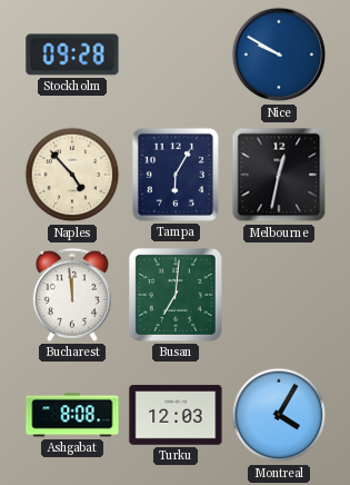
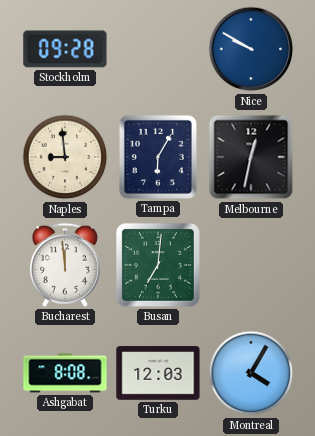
Naples: 4:53 -> 8:59 (65, 157)
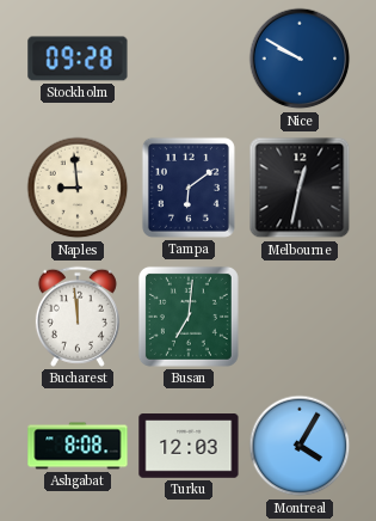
Tampa: 6:05 -> 6:09 (189, 188)
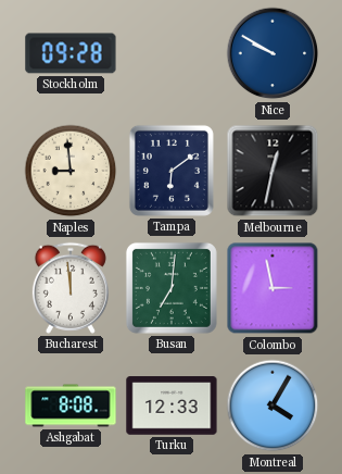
Colombo: none -> 2:58 (273, 288)
Turku: 12:03 -> 12:33 (172, 406)
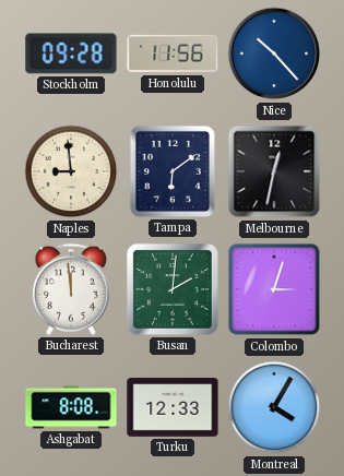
Honolulu: none -> 11:56 (173, 53)
Nice: 9:50 -> 10:23 (274, 53)
Busan: 7:01 -> 2:01 (173, 289)
Colombo: 2:58 -> 3:03 (274, 289)
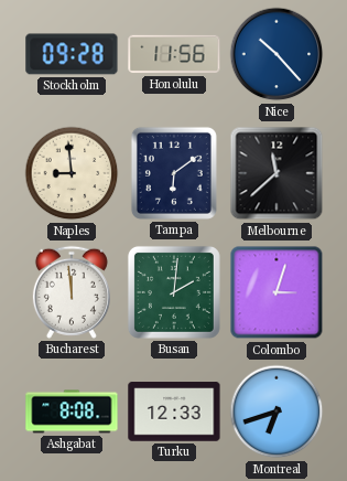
Melbourne: 12:32 -> 11:38 (276, 173)
Montreal: 4:05 -> 6:42 (276, 411)
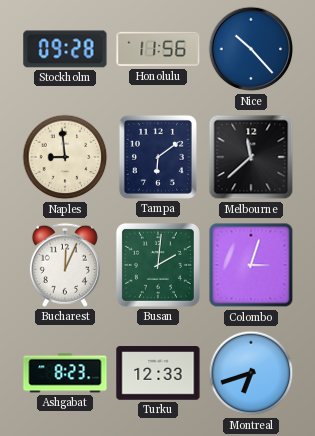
Bucharest: 11:59 -> 12:04 (65, 265)
Ashgabat: 8:08 -> 8:23 (65, 373)
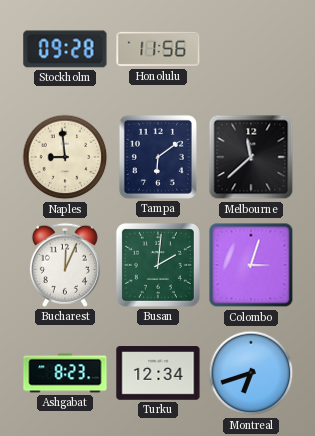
Nice: 10:23 -> none (251, 49)
Turku: 12:33 -> 12:34 (158, 373)
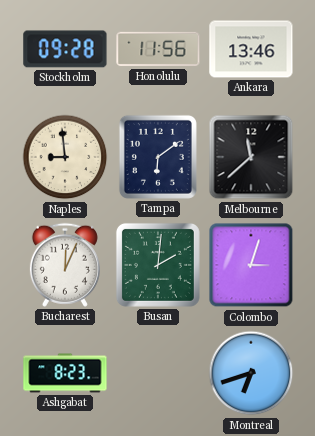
Ankara: none -> 13:46 (251, 49)
Turku: 12:34 -> none (158, 373)
